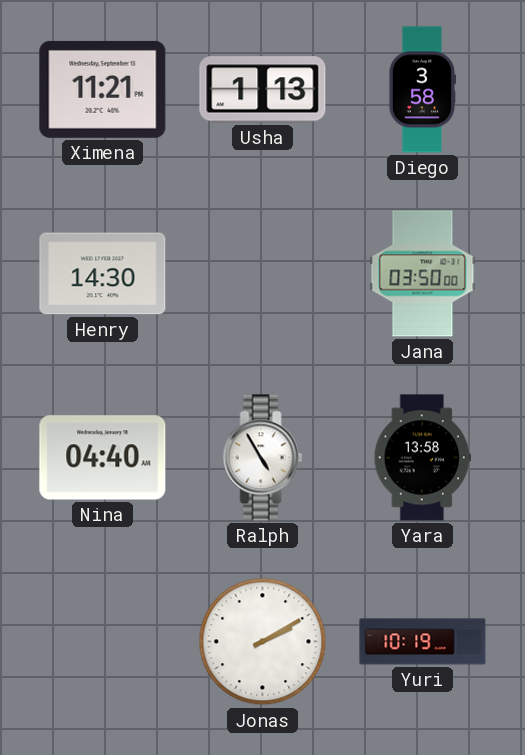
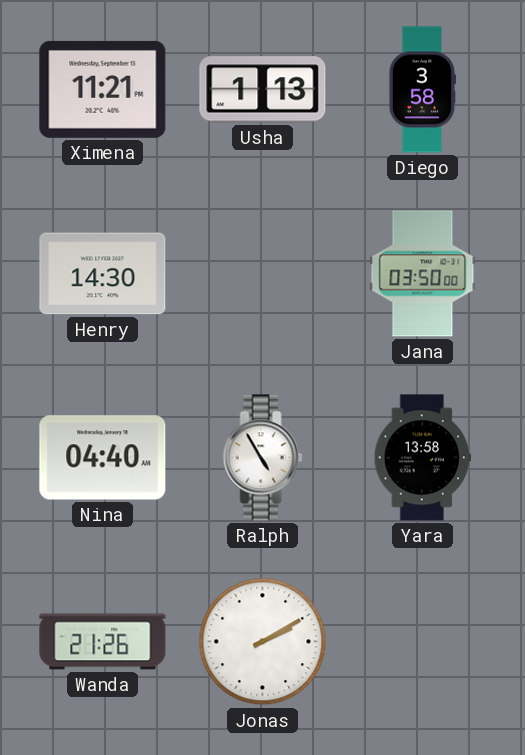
Wanda: none -> 21:26 (103, 642)
Yuri: 10:19 -> none (423, 642)
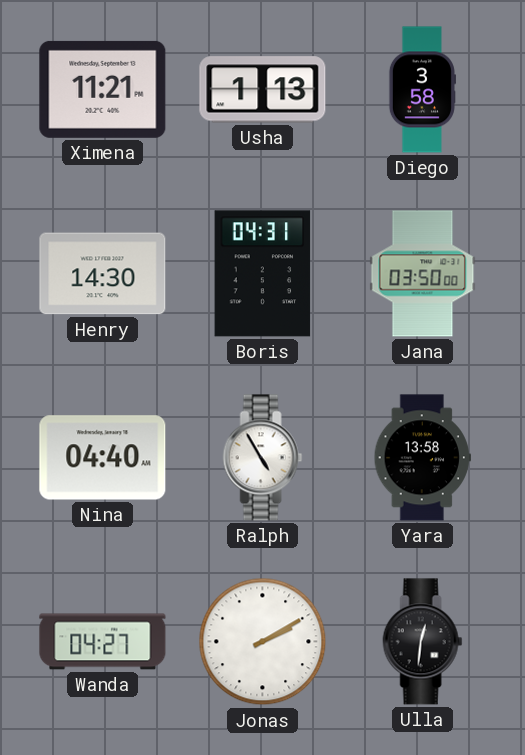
Boris: none -> 04:31 (263, 274)
Wanda: 21:26 -> 04:27 (103, 642)
Ulla: none -> 12:31 (423, 642)
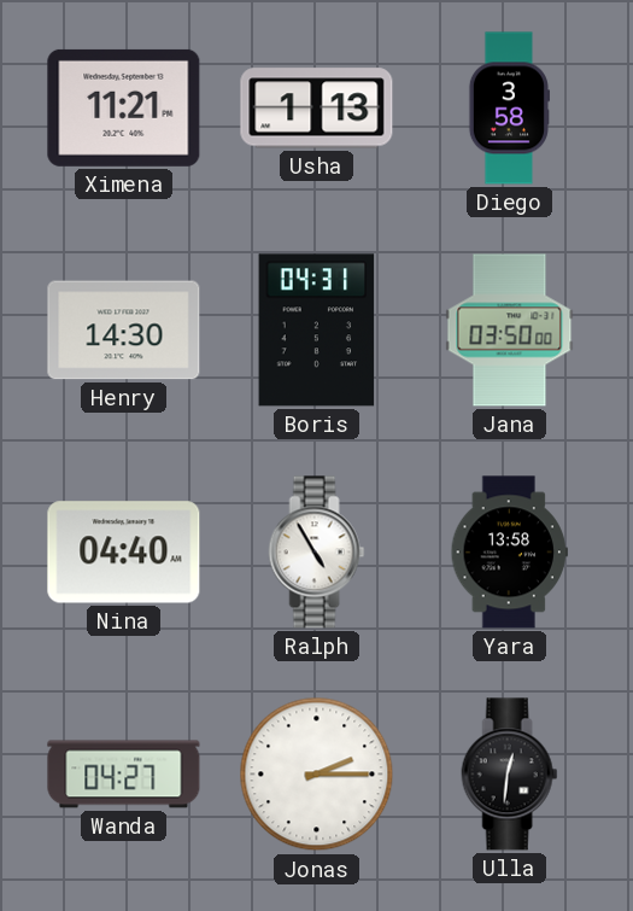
Jonas: 2:10 -> 2:15 (317, 775)
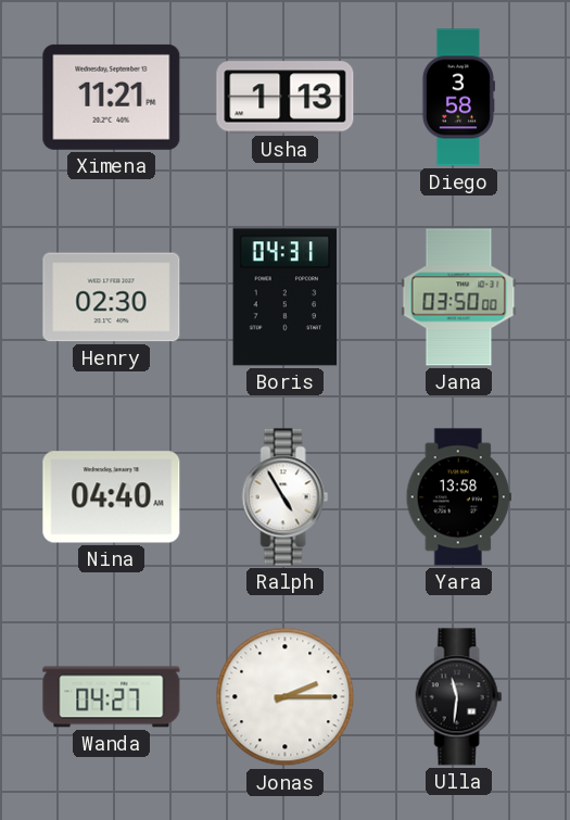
Henry: 14:30 -> 02:30 (112, 298)
Ulla: 12:31 -> 11:31 (459, 697)
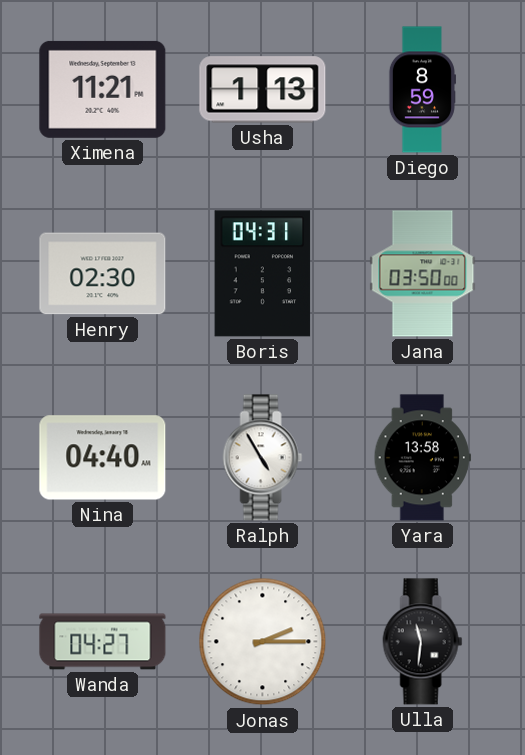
Diego: 3:58 -> 8:59 (422, 90)
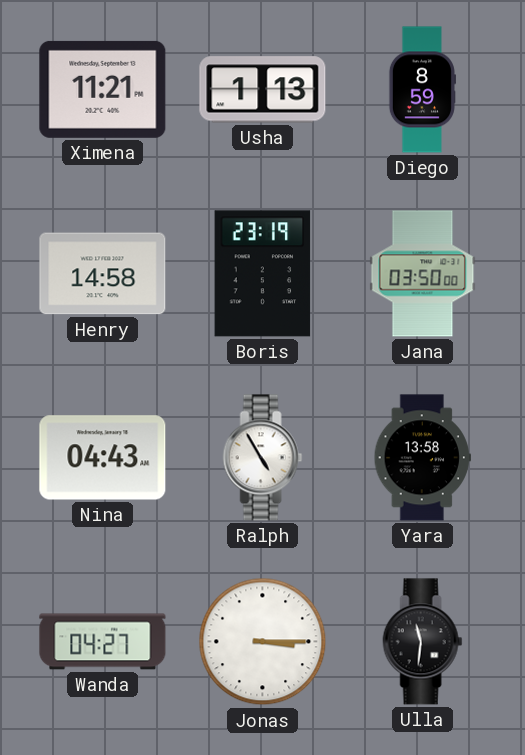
Henry: 02:30 -> 14:58 (103, 274)
Boris: 04:31 -> 23:19 (263, 274)
Nina: 04:40 -> 04:43 (103, 458)
Jonas: 2:15 -> 3:15 (263, 642)
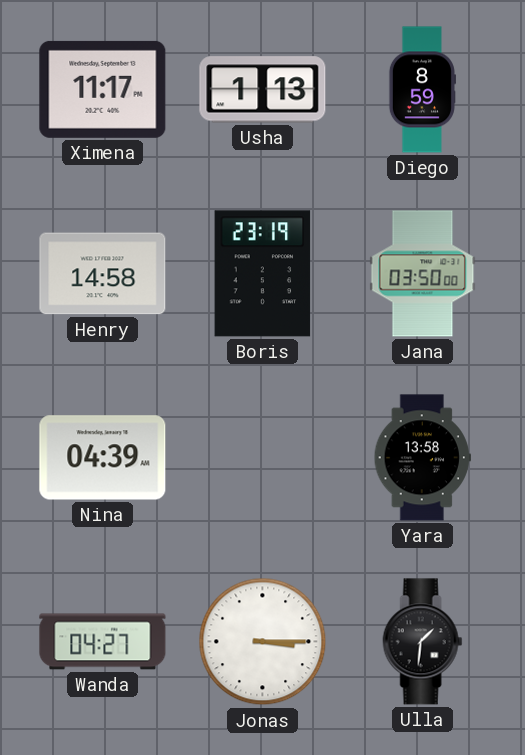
Ximena: 11:21 -> 11:17 (103, 89)
Nina: 04:43 -> 04:39 (103, 458)
Ralph: 4:55 -> none (263, 458)
Ulla: 11:31 -> 1:31 (423, 642)
